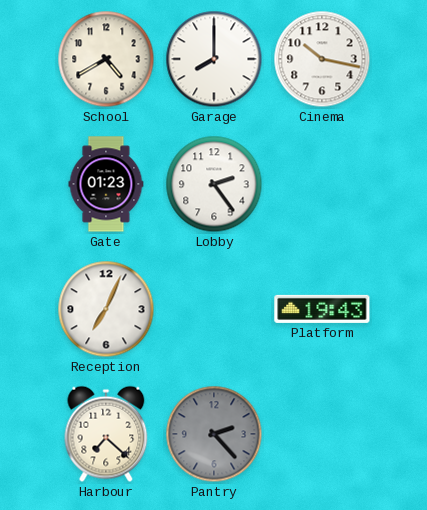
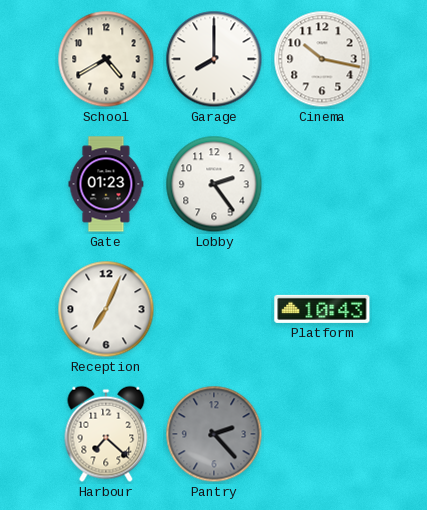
Platform: 19:43 -> 10:43 (322, 309)
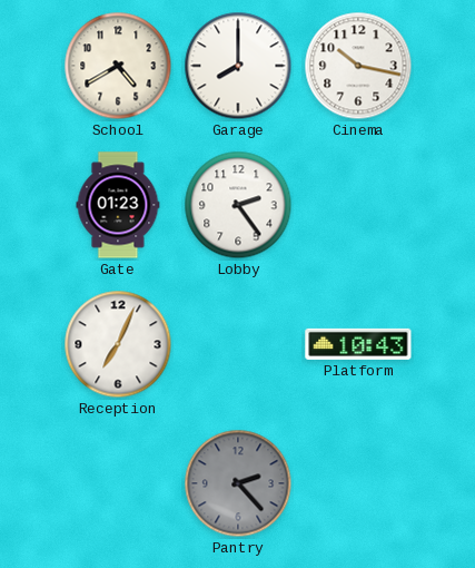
Harbour: 7:22 -> none (106, 434)
